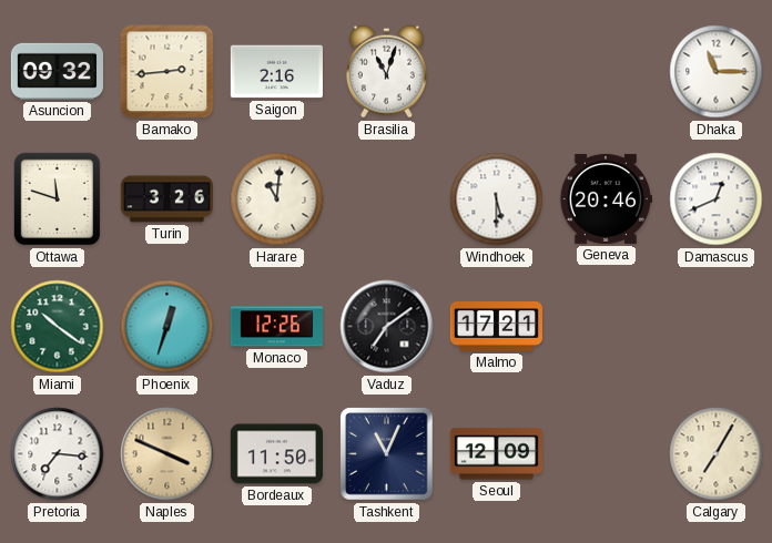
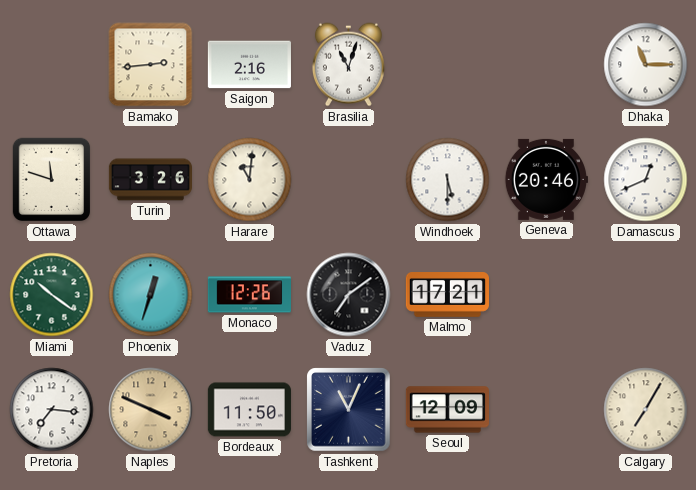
Asuncion: 09:32 -> none (57, 71)
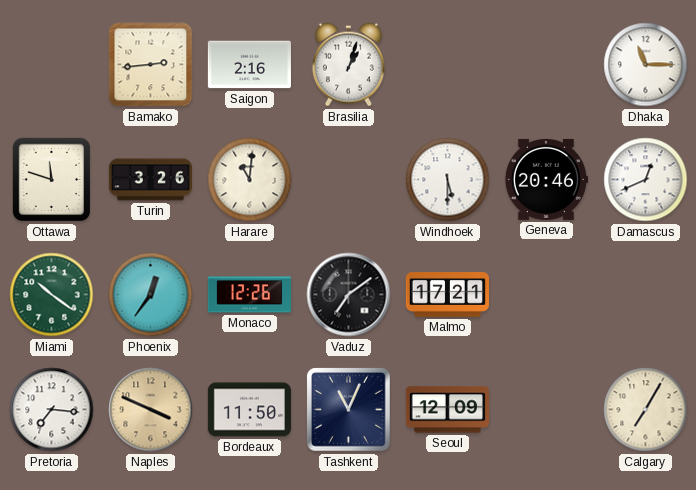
Brasilia: 11:03 -> 1:03 (348, 65)
Phoenix: 12:33 -> 12:36 (151, 295)
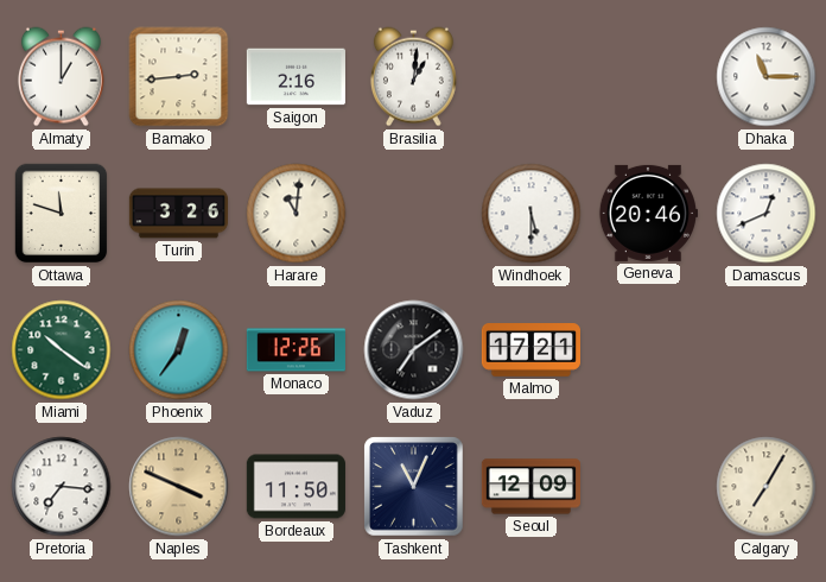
Almaty: none -> 1:00 (61, 77)
Brasilia: 1:03 -> 1:01 (413, 77)
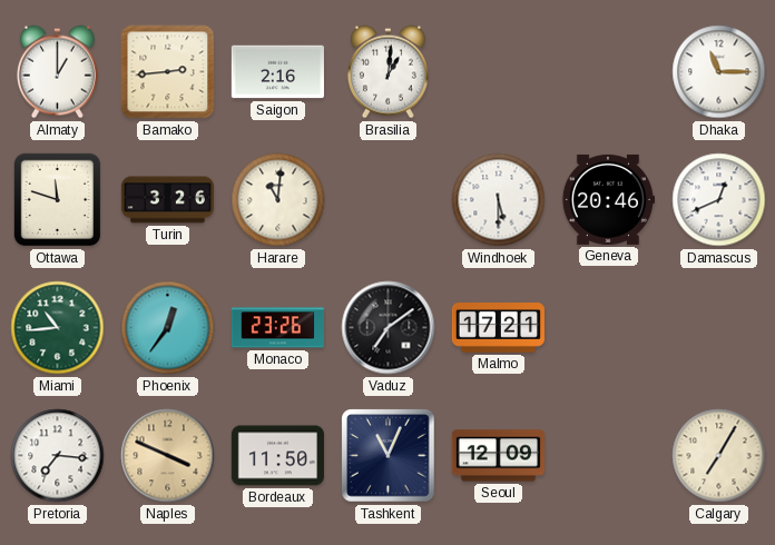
Miami: 10:21 -> 10:44 (58, 328)
Monaco: 12:26 -> 23:26 (277, 328)
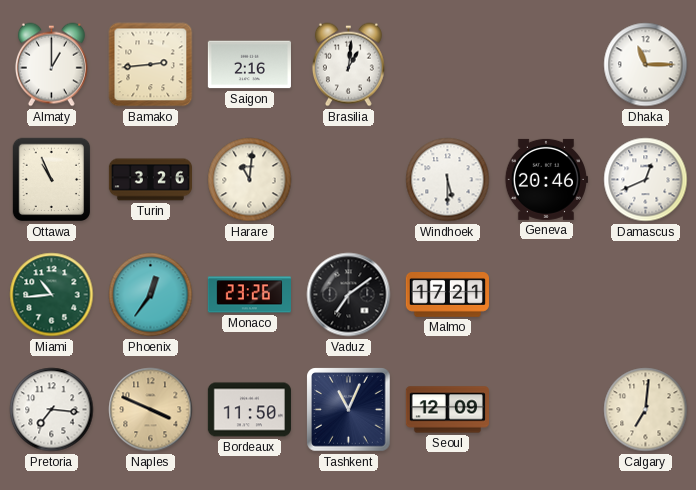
Ottawa: 11:48 -> 10:56 (52, 180)
Calgary: 7:05 -> 7:01 (646, 410)
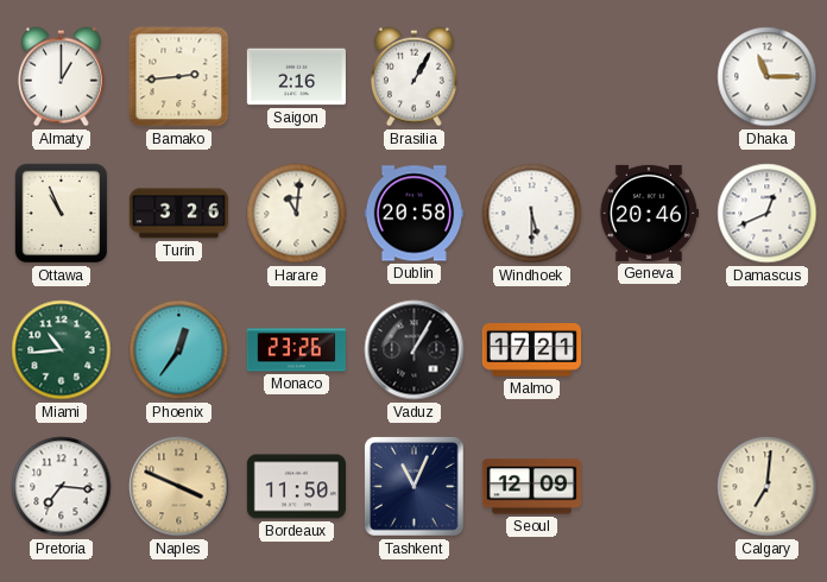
Brasilia: 1:01 -> 1:05 (414, 77)
Dublin: none -> 20:58 (414, 214)
Vaduz: 7:09 -> 1:05 (415, 350)
